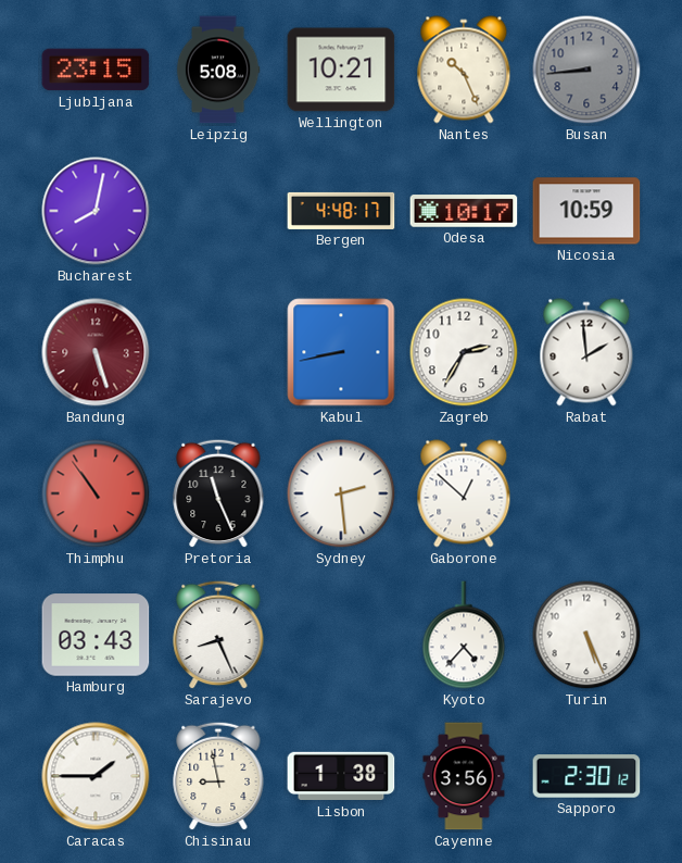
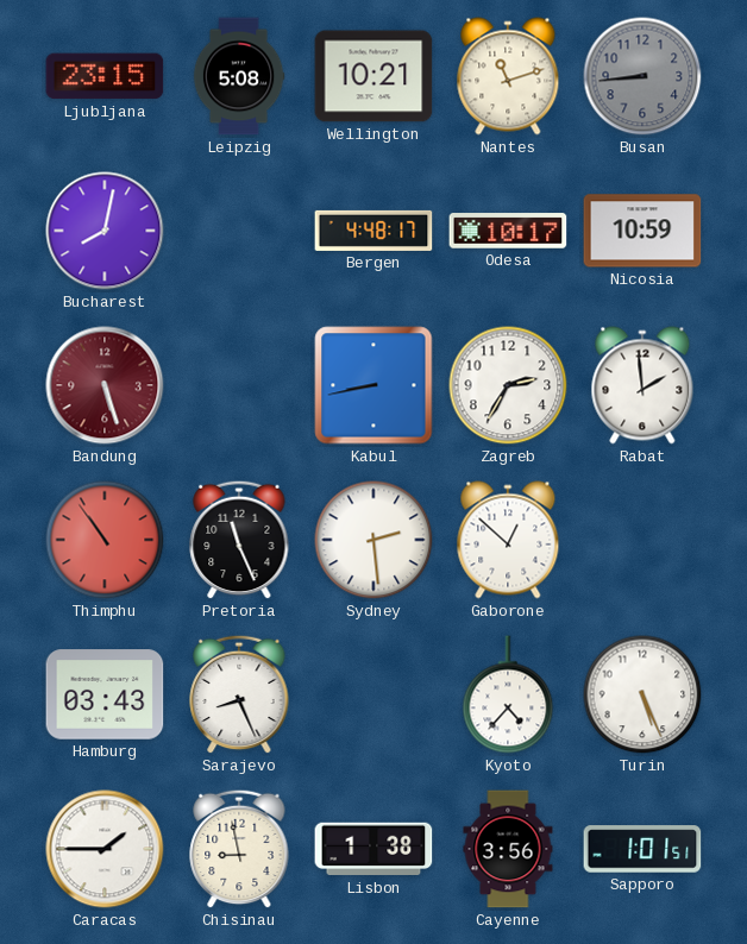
Nantes: 10:26 -> 11:12 (508, 76)
Sapporo: 2:30 -> 1:01 (642, 849)
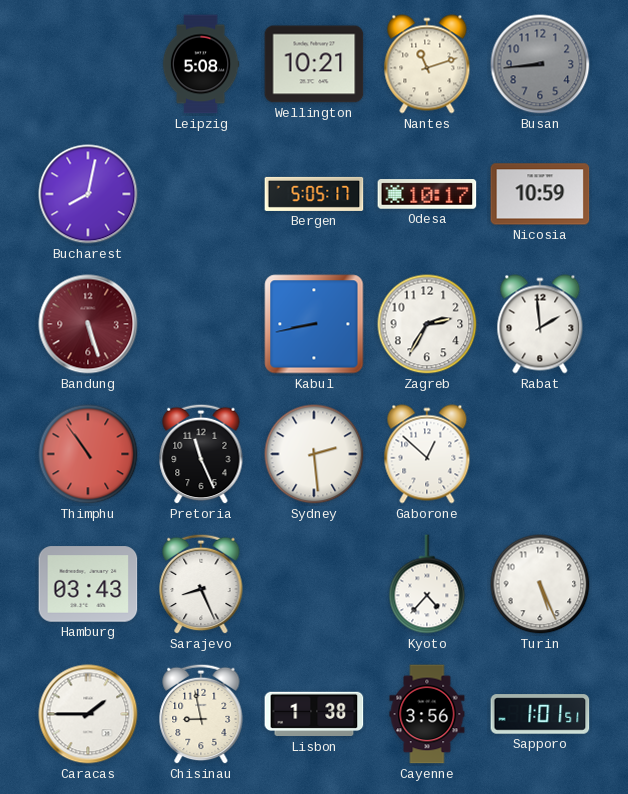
Ljubljana: 23:15 -> none (105, 76)
Bergen: 4:48 -> 5:05 (314, 194)
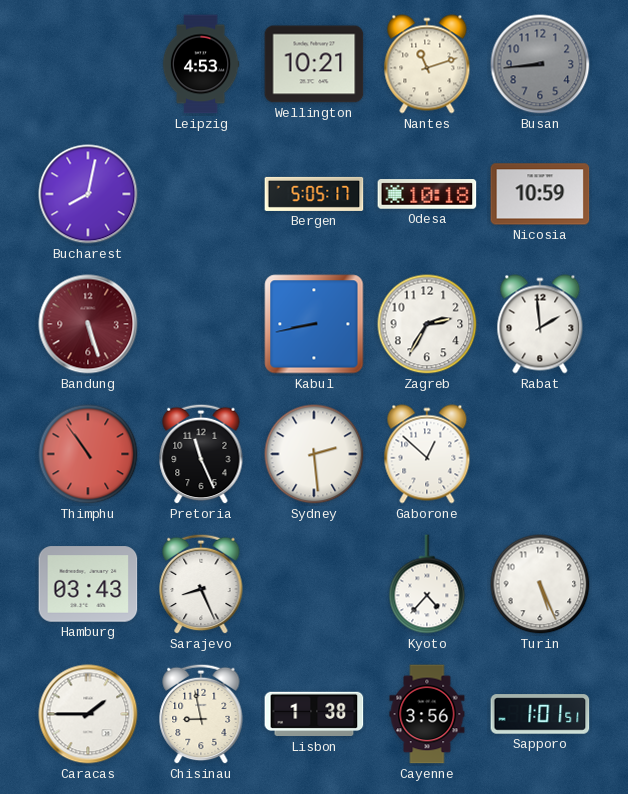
Leipzig: 5:08 -> 4:53 (201, 64)
Odesa: 10:17 -> 10:18 (427, 194)
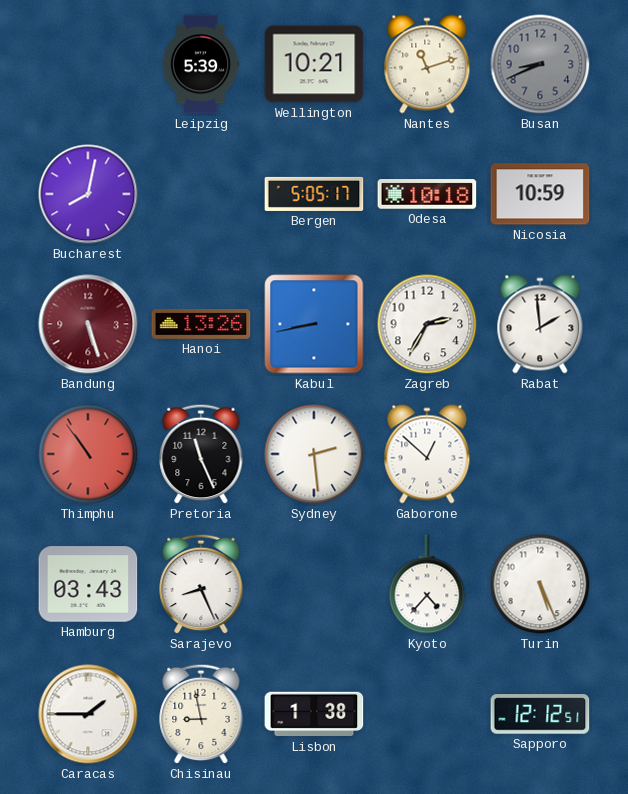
Leipzig: 4:53 -> 5:39 (201, 64)
Busan: 8:44 -> 8:41 (540, 64)
Hanoi: none -> 13:26 (201, 325)
Cayenne: 3:56 -> none (427, 714)
Sapporo: 1:01 -> 12:12 (540, 714)
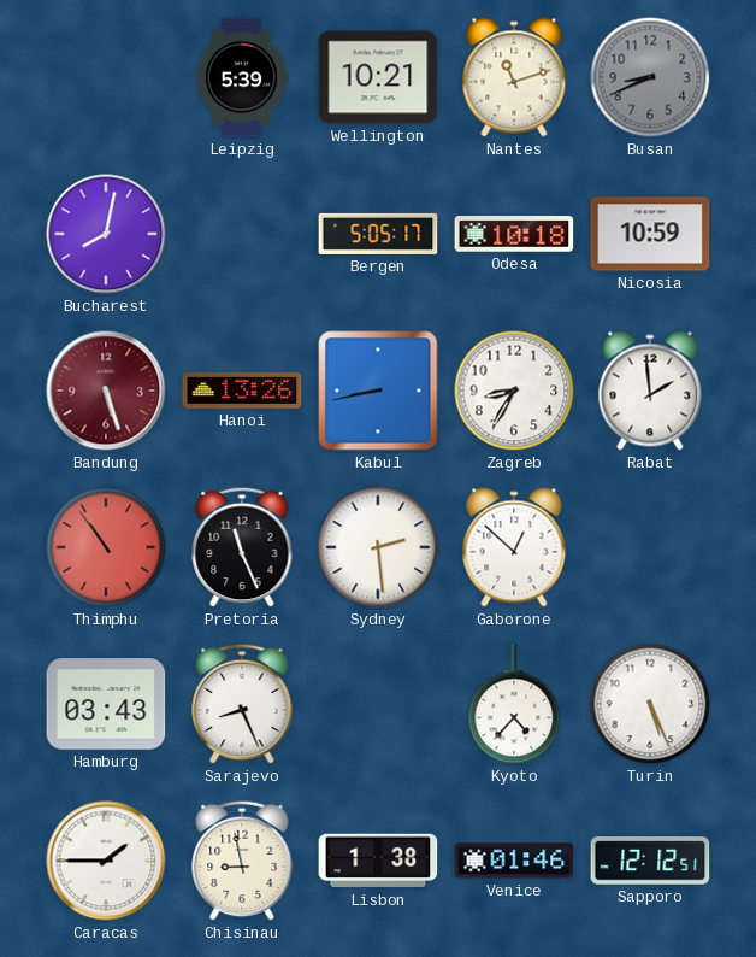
Zagreb: 2:35 -> 8:35 (514, 391)
Venice: none -> 01:46 (514, 861)
